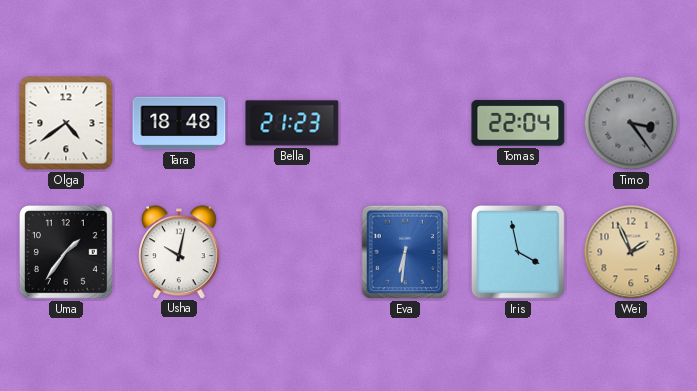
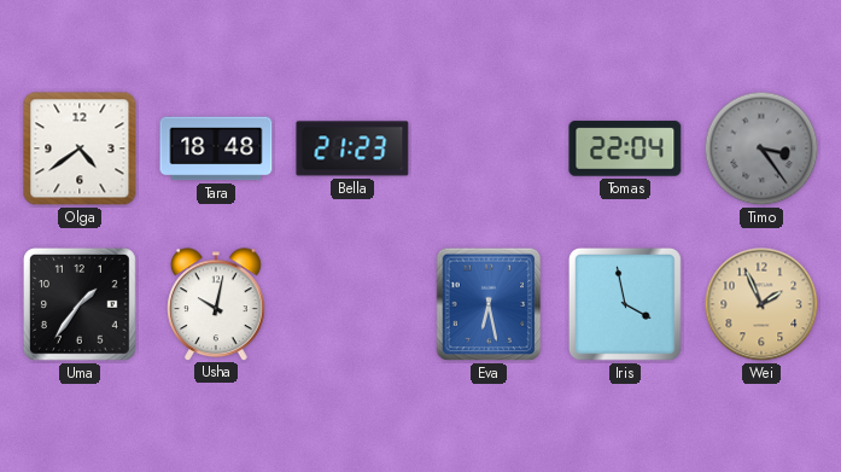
Eva: 6:31 -> 6:28 (489, 304)
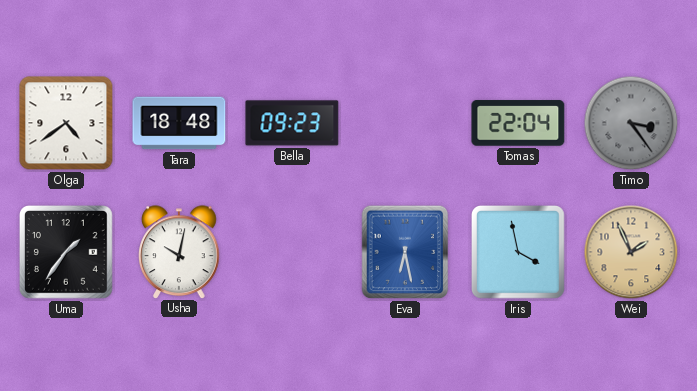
Bella: 21:23 -> 09:23 (292, 123)
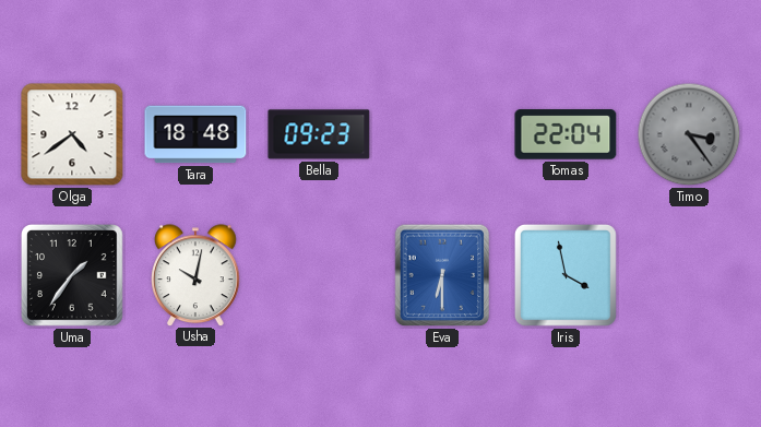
Eva: 6:28 -> 6:30 (442, 275)
Wei: 1:56 -> none (631, 252)
